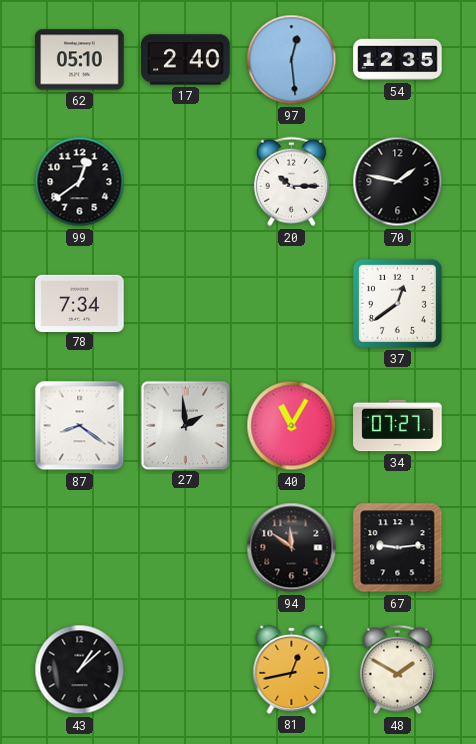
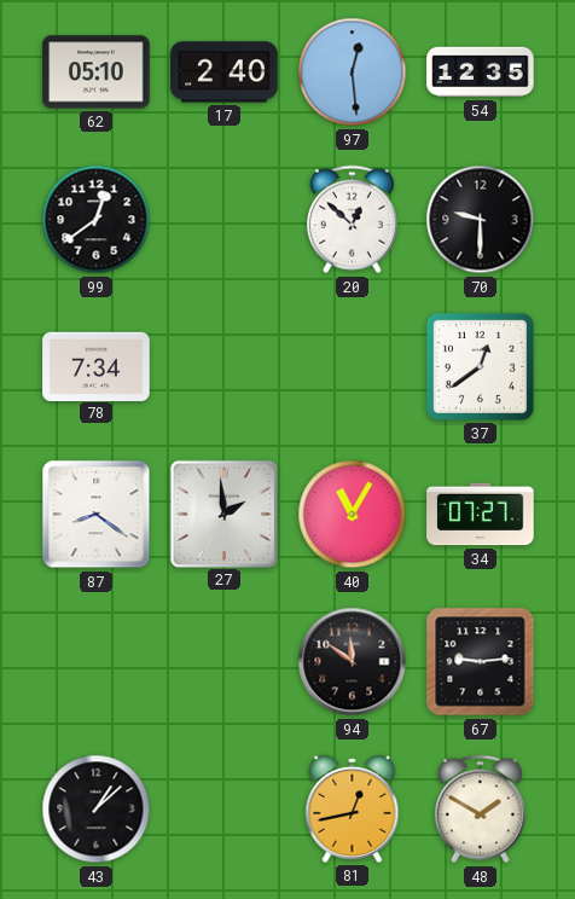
20: 10:15 -> 12:52 (352, 220)
70: 1:47 -> 9:30 (481, 220)
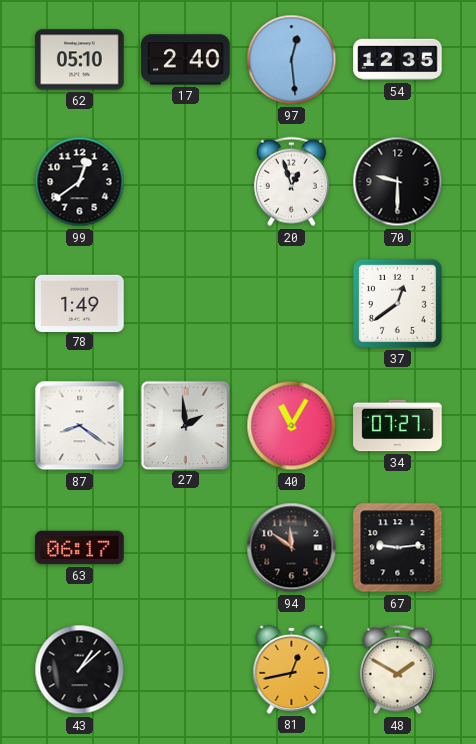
20: 12:52 -> 12:57 (291, 182)
78: 7:34 -> 1:49 (80, 303)
63: none -> 06:17 (80, 548)
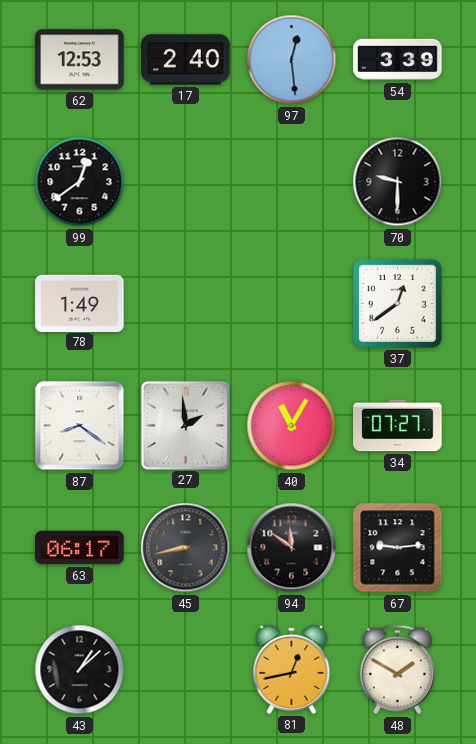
62: 05:10 -> 12:53 (80, 60)
54: 12:35 -> 3:39 (398, 60)
20: 12:57 -> none (291, 182)
45: none -> 8:43 (186, 548)
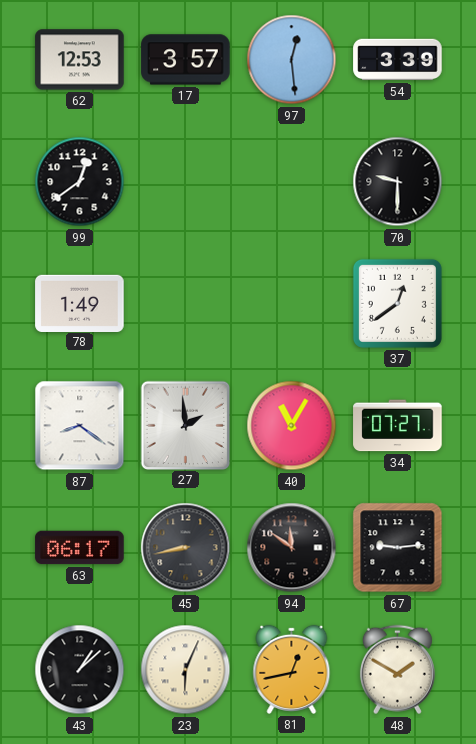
17: 2:40 -> 3:57 (186, 60)
23: none -> 6:04 (186, 670)
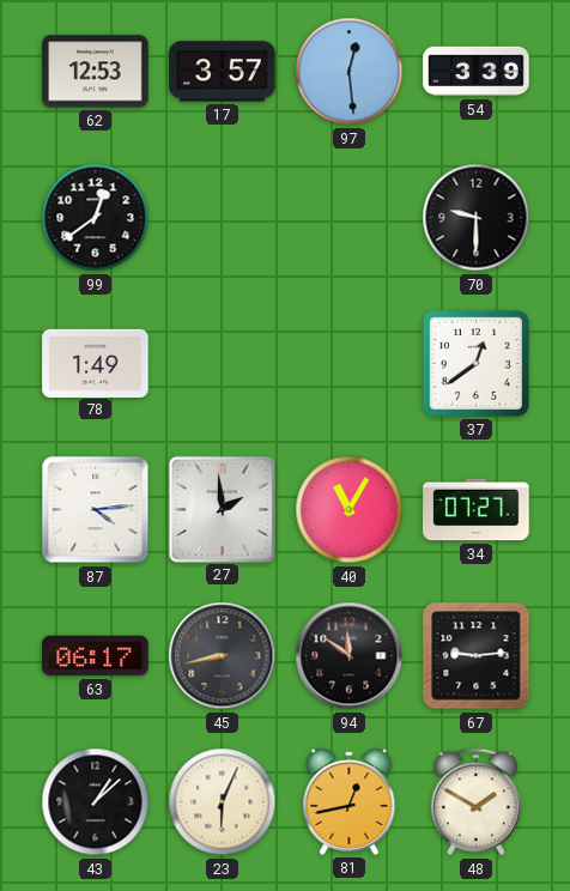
87: 8:21 -> 4:14 (96, 510)
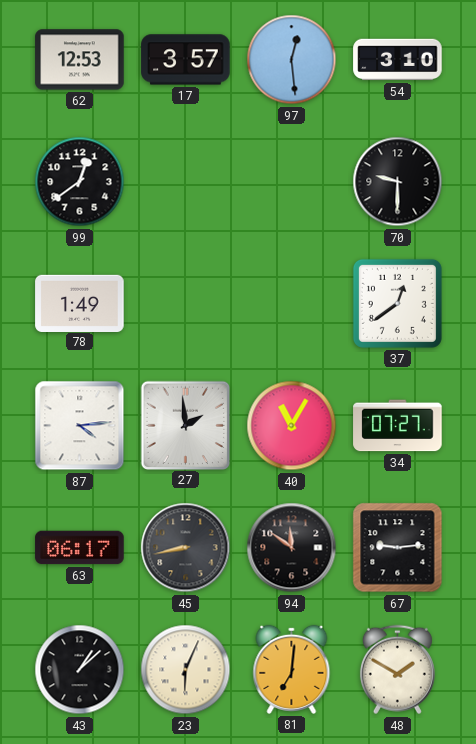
54: 3:39 -> 3:10 (398, 60)
81: 12:43 -> 7:01 (292, 669)
